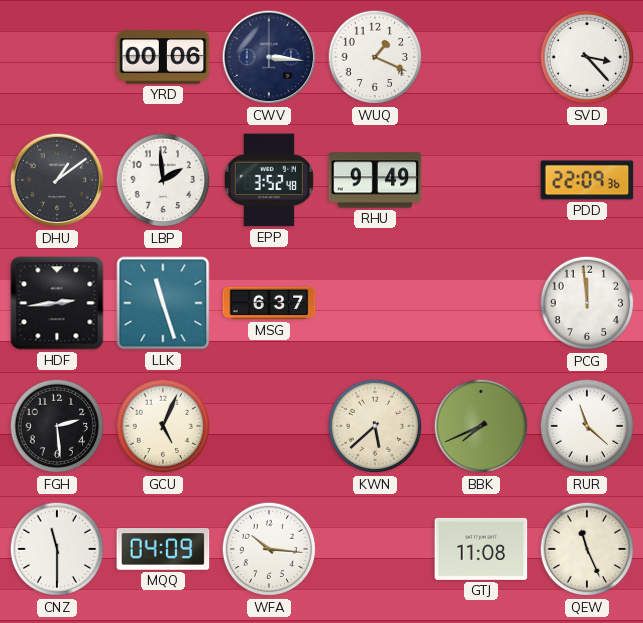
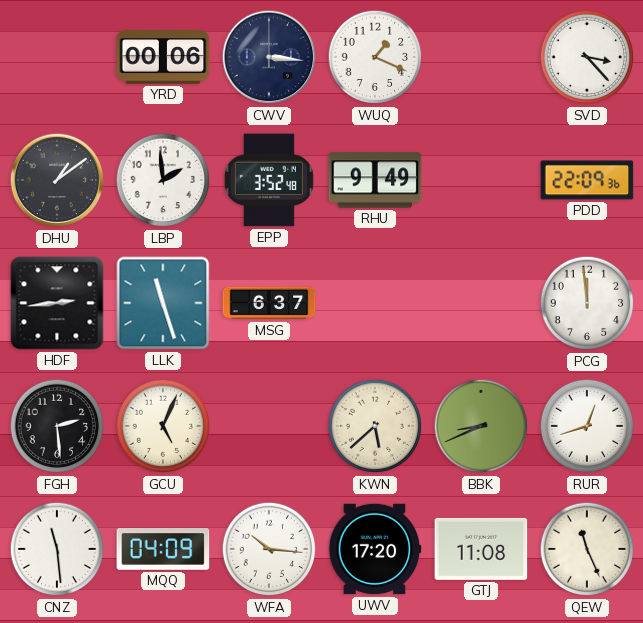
BBK: 7:41 -> 8:41 (481, 426)
RUR: 11:22 -> 12:42 (587, 426)
CNZ: 11:30 -> 11:29 (57, 549)
UWV: none -> 17:20 (375, 549)
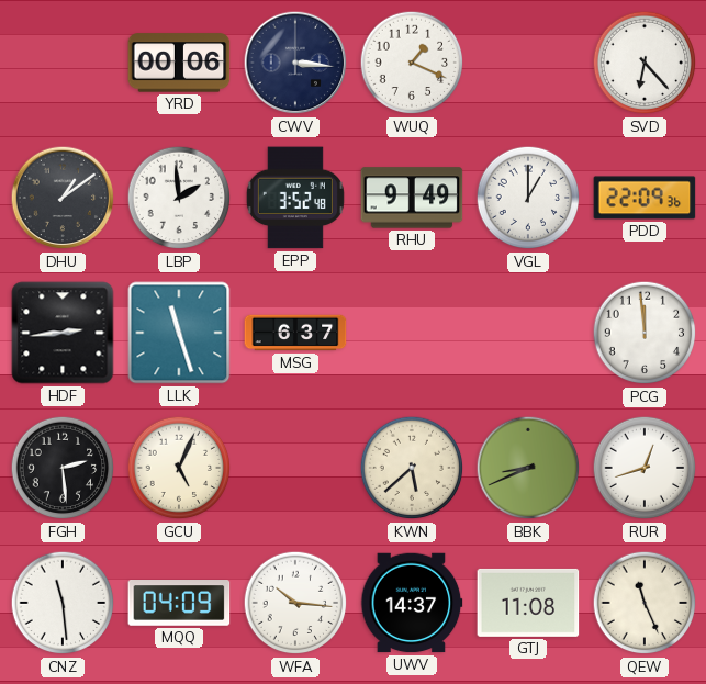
SVD: 3:23 -> 6:23 (645, 63)
VGL: none -> 1:00 (528, 198)
UWV: 17:20 -> 14:37 (412, 603)
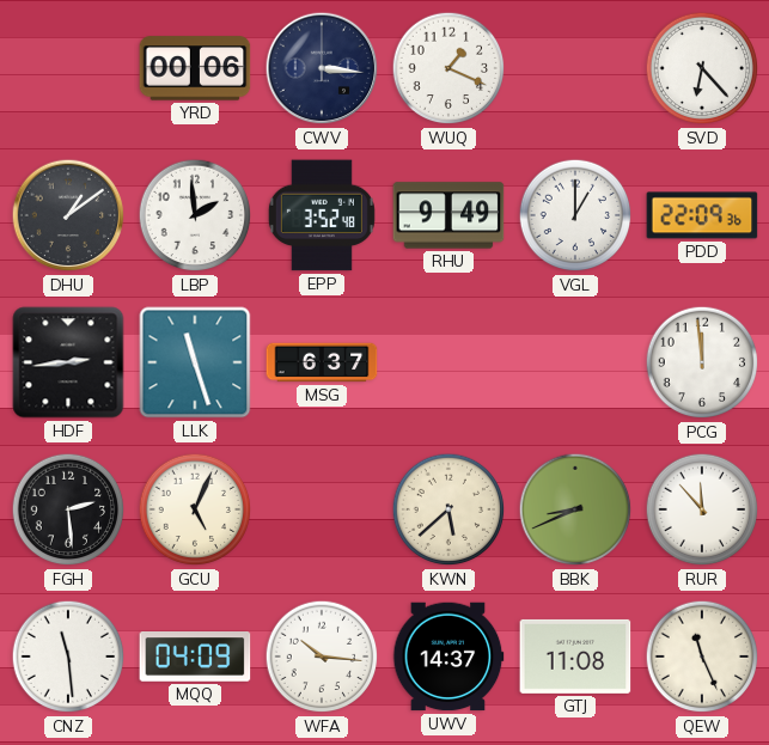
RUR: 12:42 -> 11:53 (702, 509)
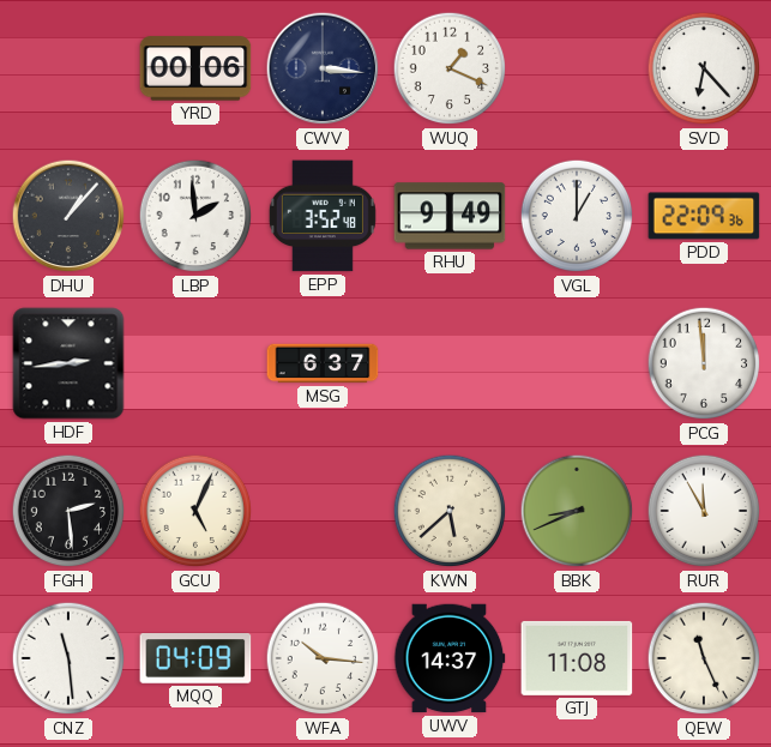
DHU: 1:09 -> 1:07 (68, 216)
LLK: 11:27 -> none (195, 362)
RUR: 11:53 -> 11:55 (704, 511)
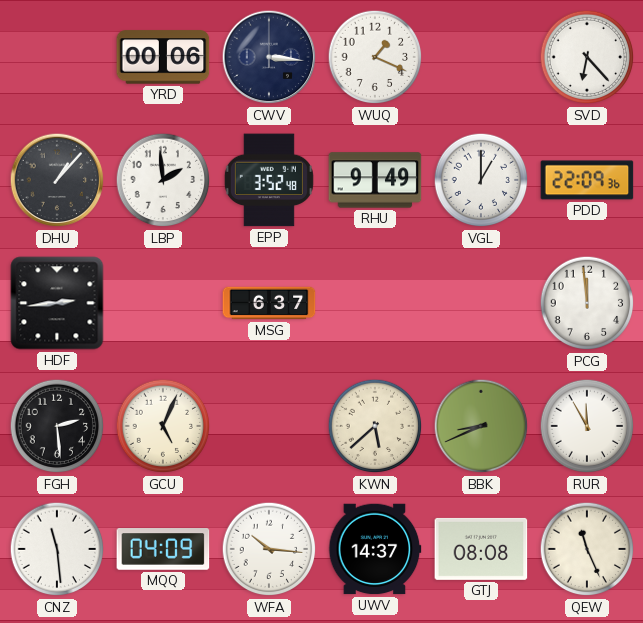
GTJ: 11:08 -> 08:08 (481, 549)
